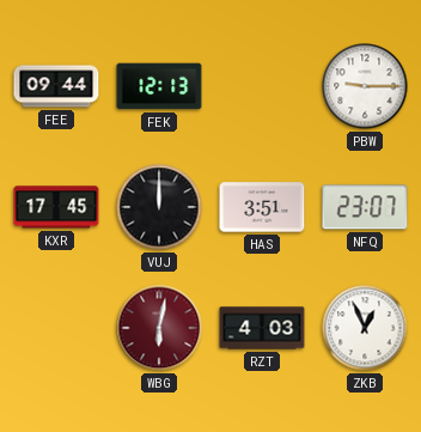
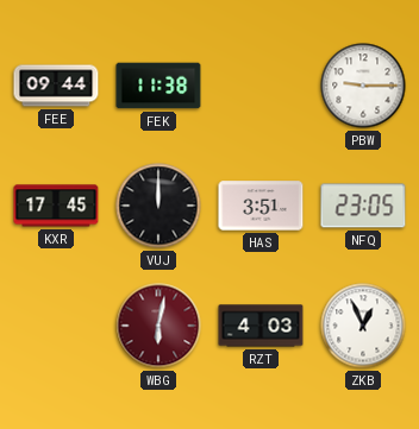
FEK: 12:13 -> 11:38 (158, 86)
NFQ: 23:07 -> 23:05 (363, 206)
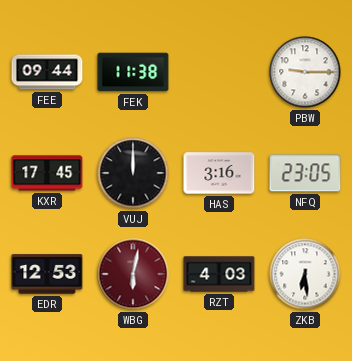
HAS: 3:51 -> 3:16 (219, 173)
EDR: none -> 12:53 (47, 274)
ZKB: 12:56 -> 6:29 (305, 274)
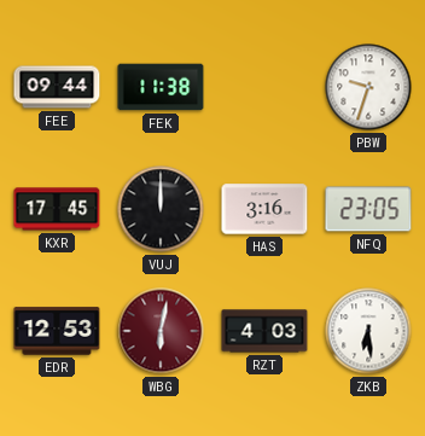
PBW: 9:15 -> 9:33 (368, 87)
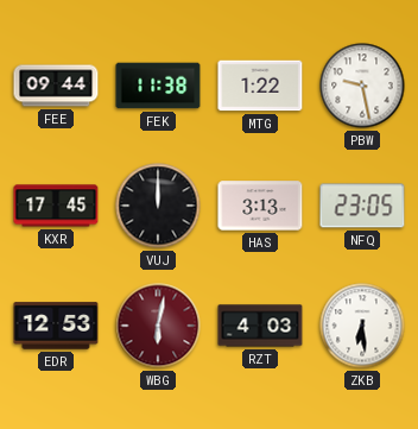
MTG: none -> 1:22 (260, 86)
PBW: 9:33 -> 9:28 (362, 86)
HAS: 3:16 -> 3:13 (260, 206)
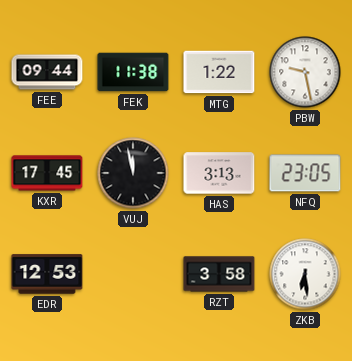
VUJ: 12:00 -> 11:58 (133, 173)
WBG: 6:02 -> none (158, 326)
RZT: 4:03 -> 3:58 (219, 274)
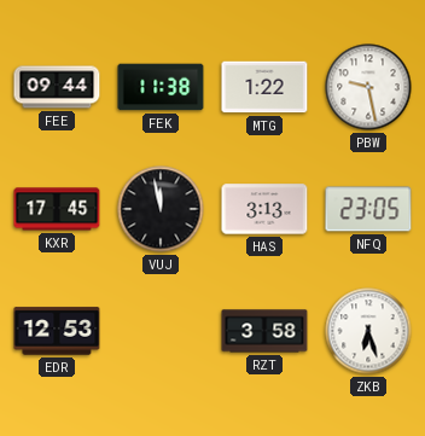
ZKB: 6:29 -> 6:27 (368, 331)
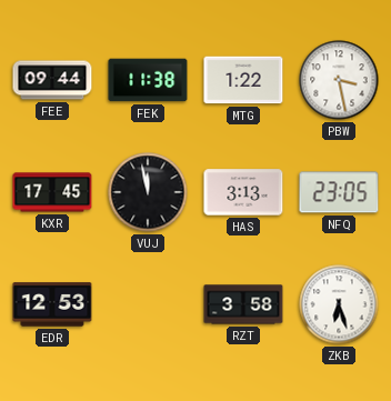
PBW: 9:28 -> 3:28 (339, 80)
